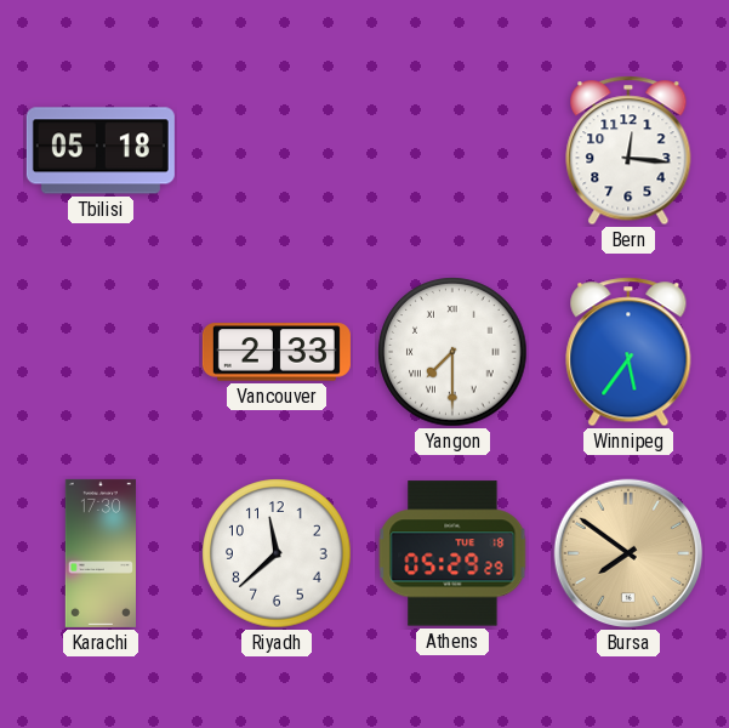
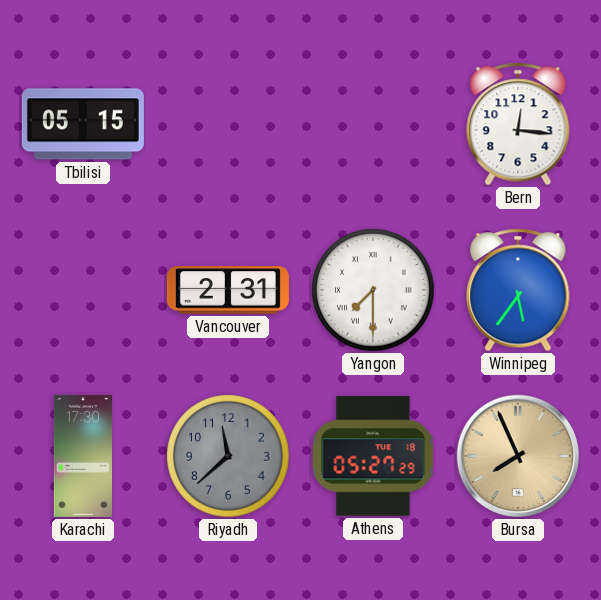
Tbilisi: 05:18 -> 05:15 (83, 124)
Vancouver: 2:33 -> 2:31 (228, 290)
Riyadh dial: white -> grey (228, 456)
Athens: 05:29 -> 05:27 (373, 456)
Bursa: 7:51 -> 7:56 (518, 456)
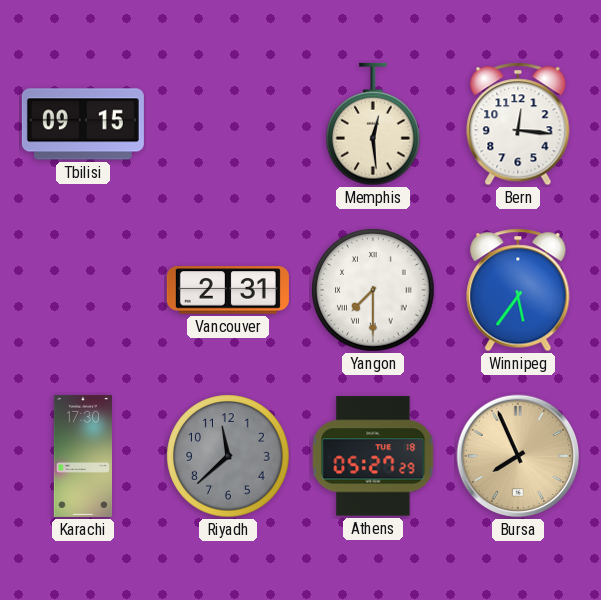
Tbilisi: 05:15 -> 09:15 (83, 124)
Memphis: none -> 12:29 (373, 124)
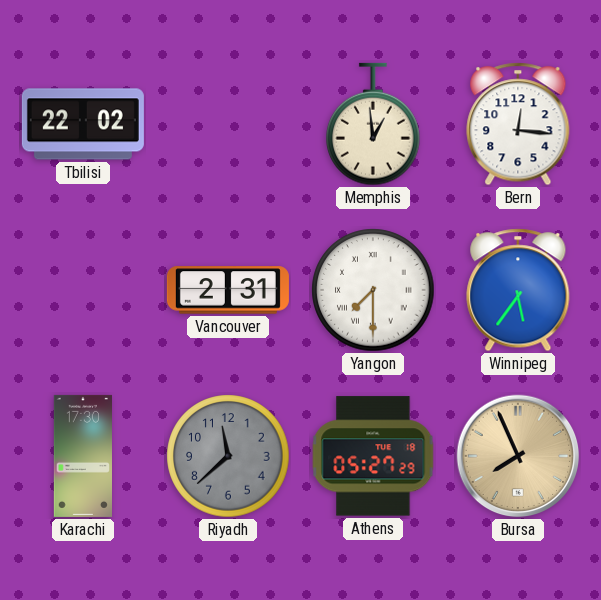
Tbilisi: 09:15 -> 22:02 (83, 124)
Memphis: 12:29 -> 12:59 (373, 124)
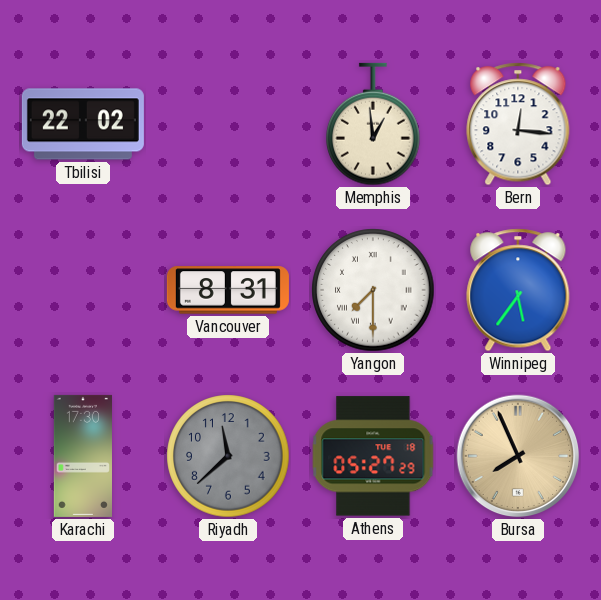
Vancouver: 2:31 -> 8:31 (228, 290)
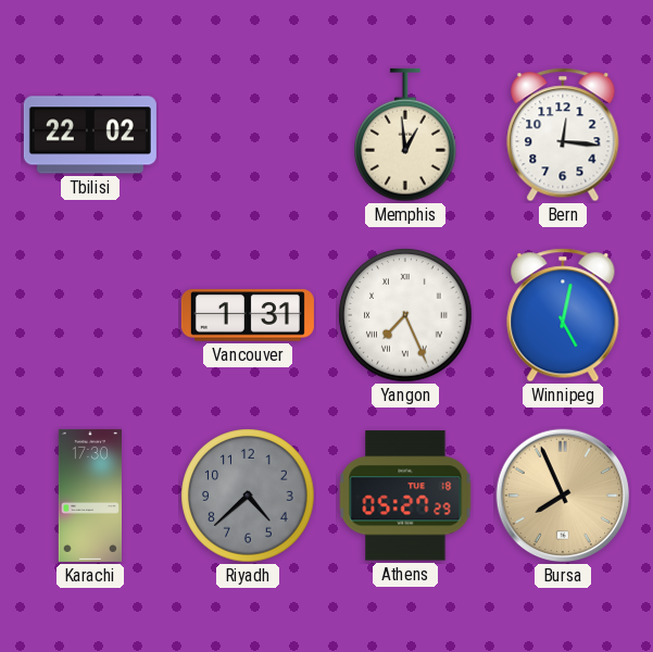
Vancouver: 8:31 -> 1:31 (248, 315)
Yangon: 7:30 -> 7:26 (405, 315)
Winnipeg: 5:36 -> 5:02 (563, 315)
Riyadh: 11:38 -> 4:38 (248, 496)
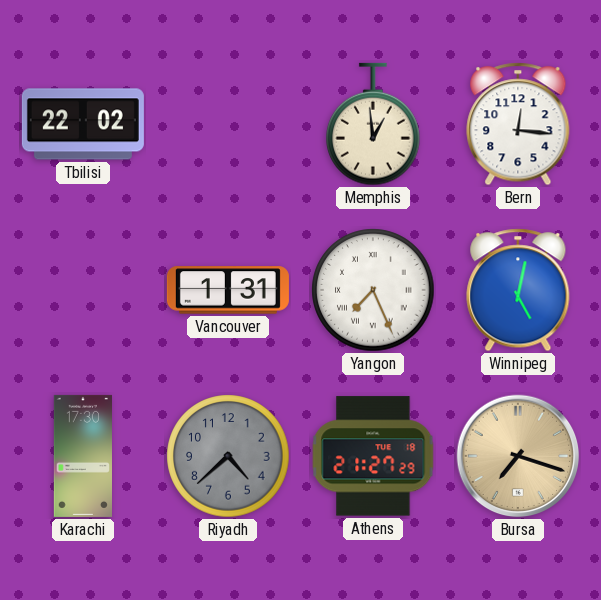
Athens: 05:27 -> 21:27 (373, 456)
Bursa: 7:56 -> 7:18 (518, 456)
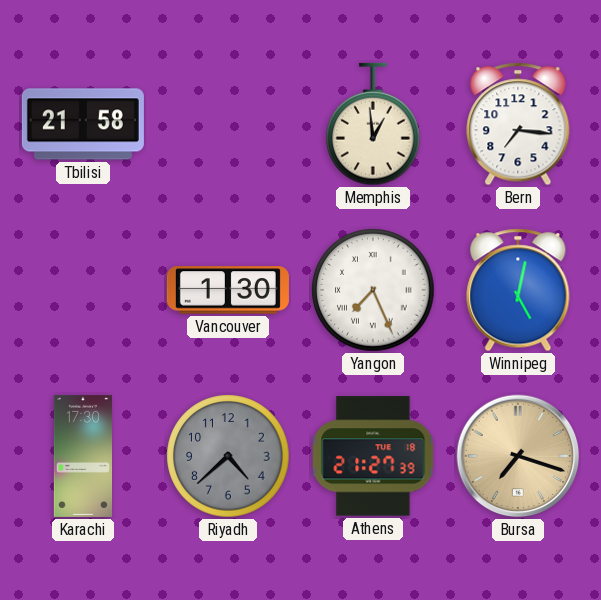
Tbilisi: 22:02 -> 21:58 (83, 124)
Bern: 12:16 -> 7:16 (518, 124)
Vancouver: 1:31 -> 1:30 (228, 290)
Athens: 21:27:29 -> 21:27:39 (373, 456)
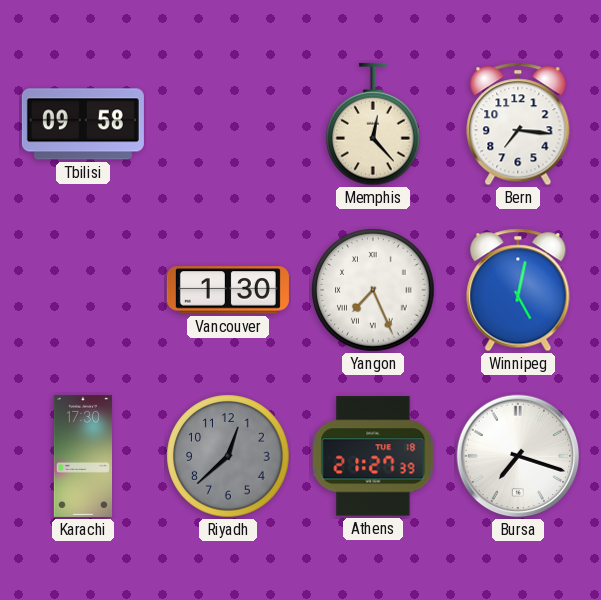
Tbilisi: 21:58 -> 09:58 (83, 124)
Memphis: 12:59 -> 12:23 (373, 124)
Riyadh: 4:38 -> 12:38 (228, 456)
Bursa dial: champagne -> white (518, 456)
